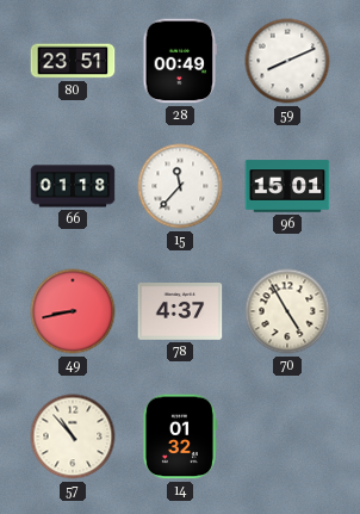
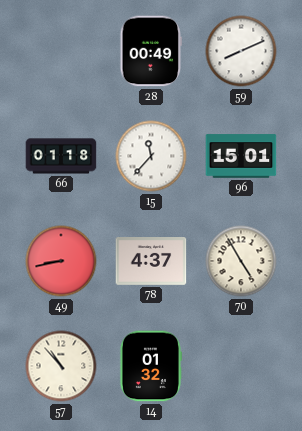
80: 23:51 -> none (73, 61)
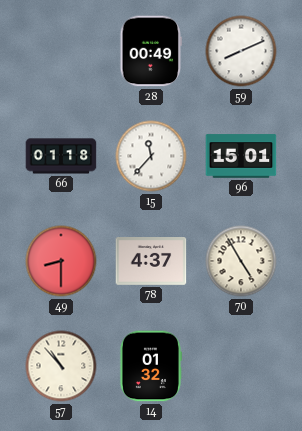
49: 8:43 -> 8:30 (61, 261)
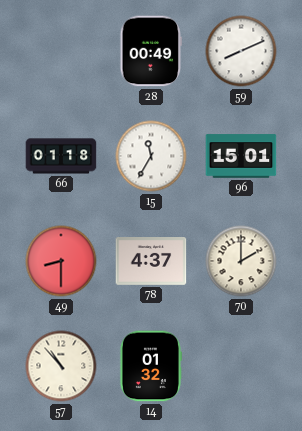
15: 11:37 -> 11:35 (151, 156)
70: 4:55 -> 2:00 (241, 261)
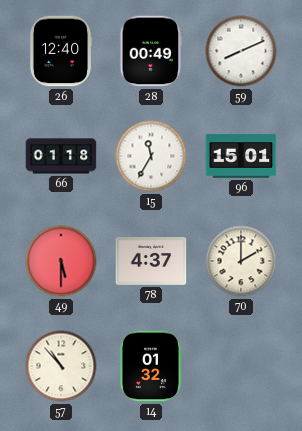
26: none -> 12:40 (61, 51)
49: 8:30 -> 5:30 (61, 261)
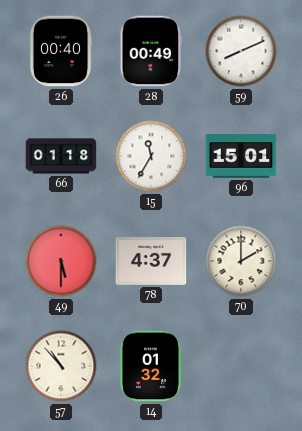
26: 12:40 -> 00:40 (61, 51)
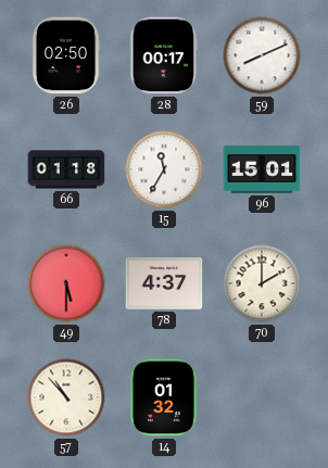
26: 00:40 -> 02:50 (66, 55)
28: 00:49 -> 00:17 (164, 55)
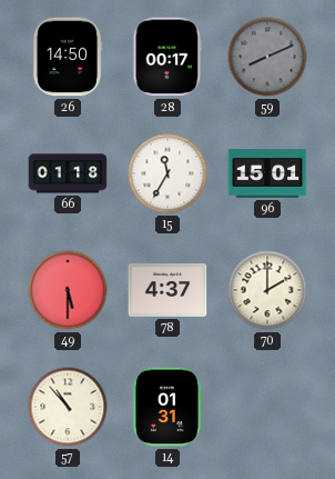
26: 02:50 -> 14:50 (68, 57)
59 dial: white -> grey (267, 57)
14: 01:32 -> 01:31 (166, 407)
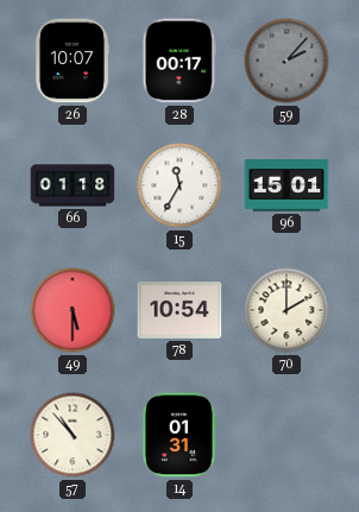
26: 14:50 -> 10:07 (73, 61)
59: 8:11 -> 2:07 (286, 61)
78: 4:37 -> 10:54 (179, 311)
